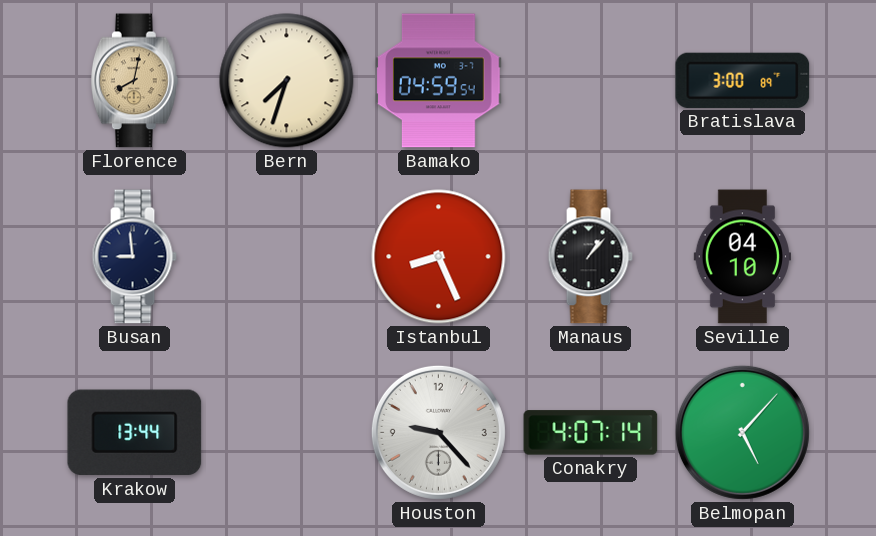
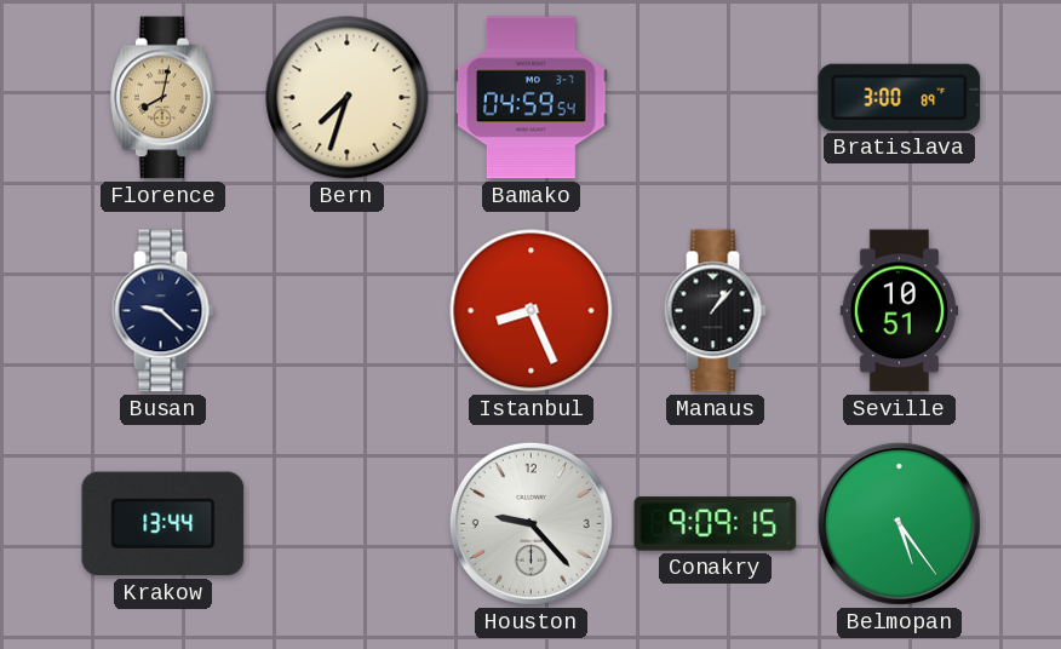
Busan: 8:59 -> 9:22 (162, 311)
Seville: 04:10 -> 10:51 (899, 311)
Conakry: 4:07 -> 9:09 (716, 524)
Belmopan: 5:07 -> 5:24 (899, 523)
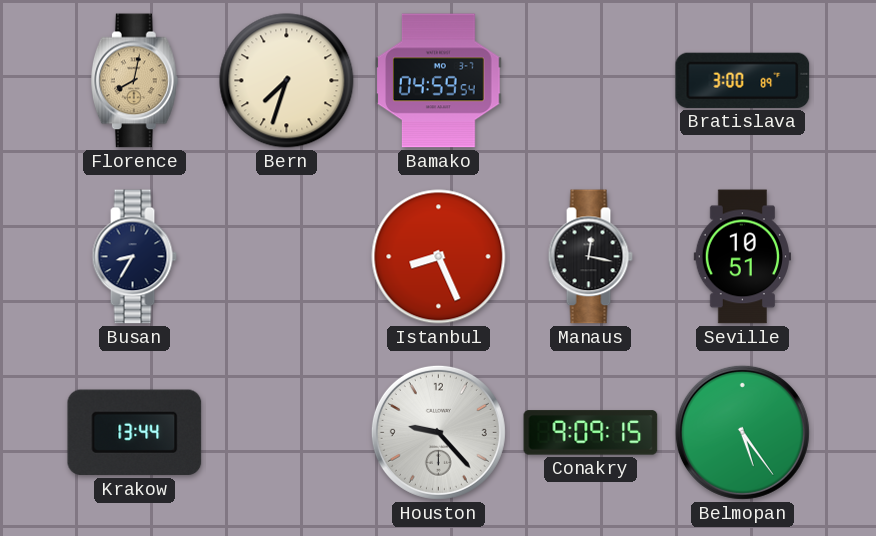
Busan: 9:22 -> 8:35 (134, 257)
Manaus: 1:07 -> 12:17 (590, 257)
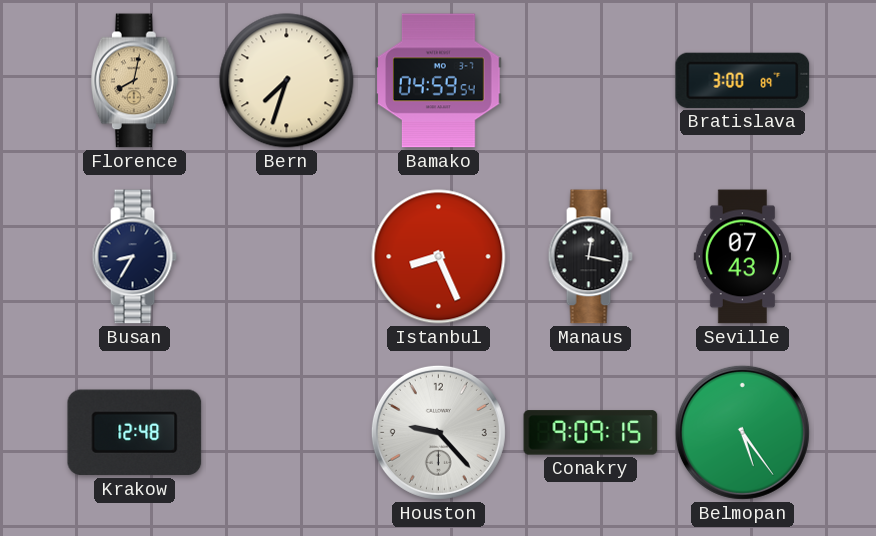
Seville: 10:51 -> 07:43 (742, 257)
Krakow: 13:44 -> 12:48 (135, 433)
